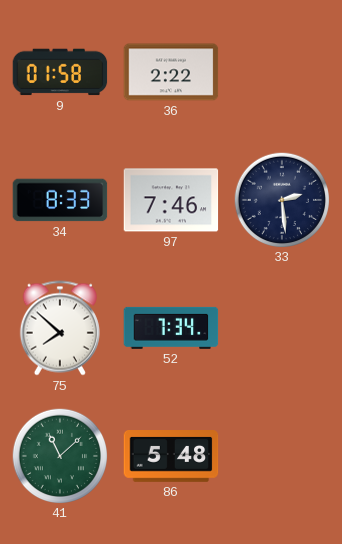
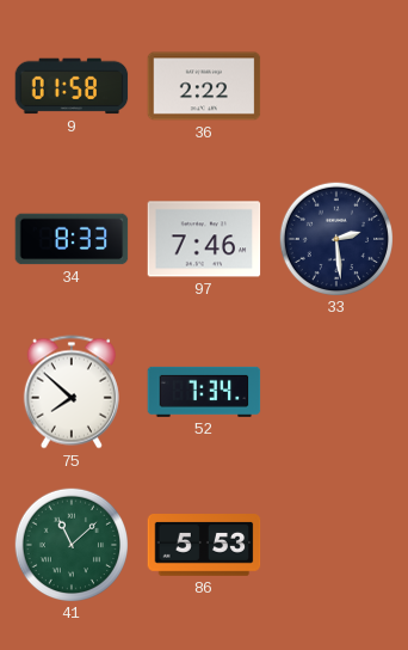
86: 5:48 -> 5:53 (204, 546)
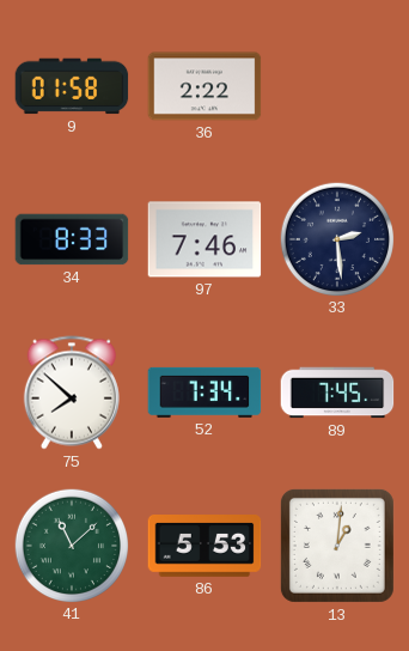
89: none -> 7:45 (337, 393)
13: none -> 1:01 (337, 546)
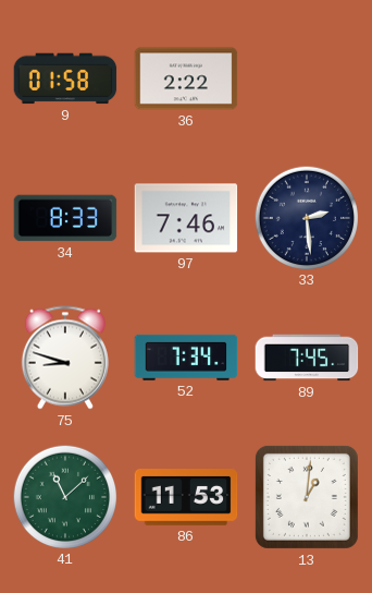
75: 7:52 -> 8:48 (65, 358)
86: 5:53 -> 11:53 (186, 498)
